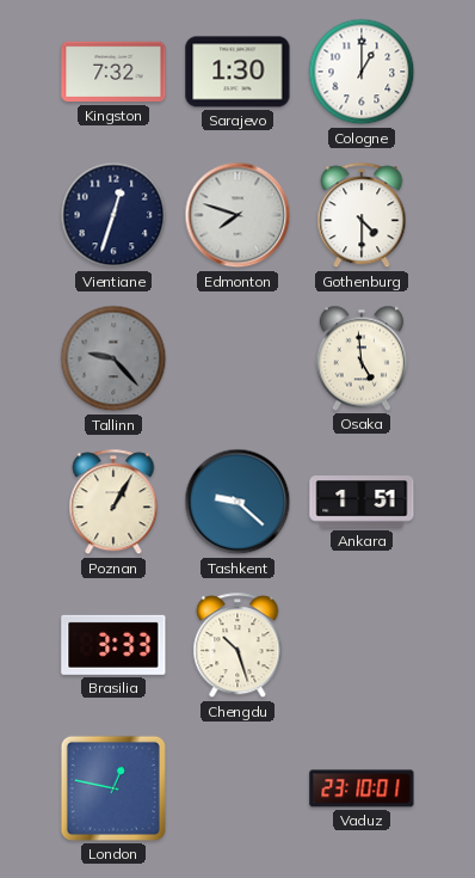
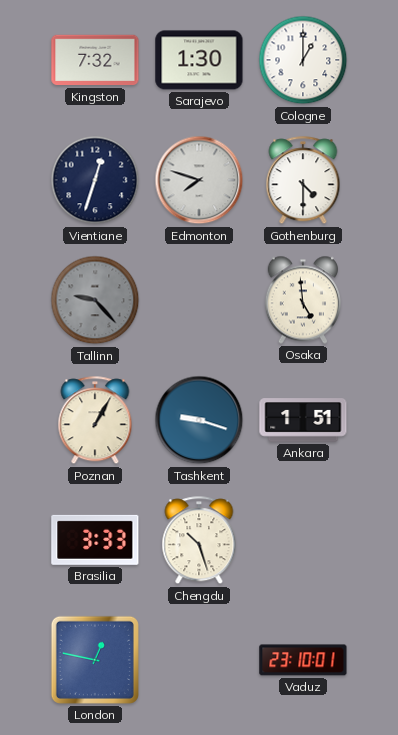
Tashkent: 9:22 -> 9:18 (199, 420)
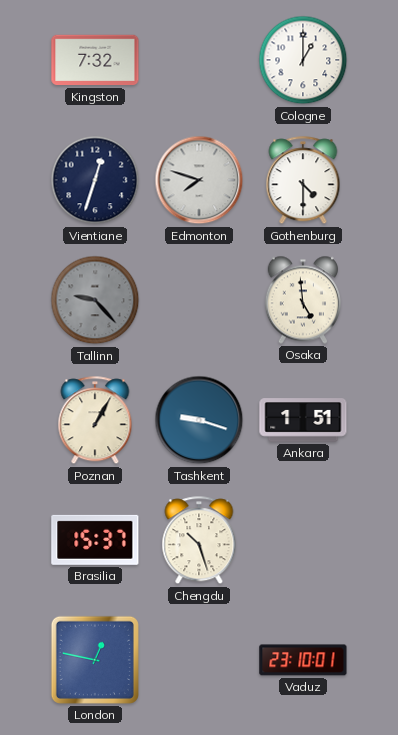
Sarajevo: 1:30 -> none (199, 60)
Brasilia: 3:33 -> 15:37 (95, 540)
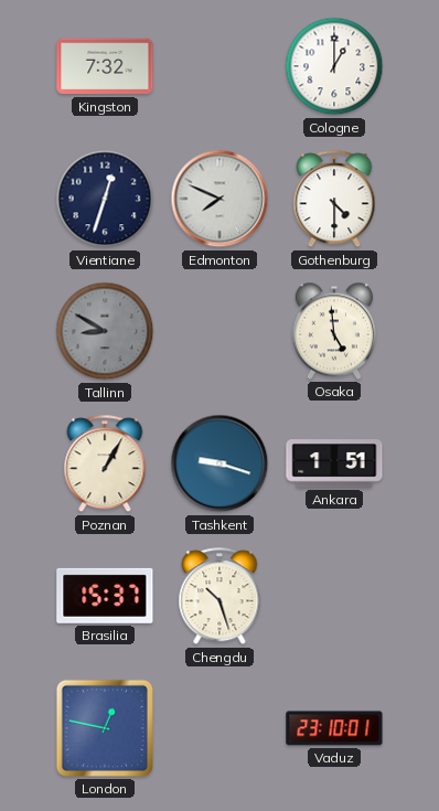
Edmonton: 7:48 -> 7:49 (219, 199)
Tallinn: 9:23 -> 8:50 (105, 331)
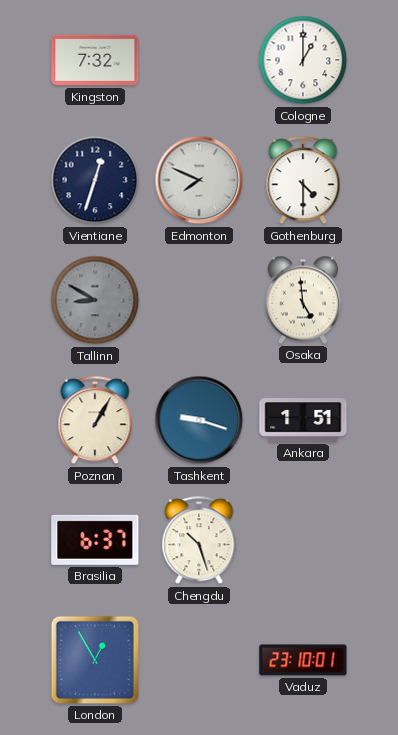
Brasilia: 15:37 -> 6:37 (95, 540)
London: 12:47 -> 12:55 (95, 660)
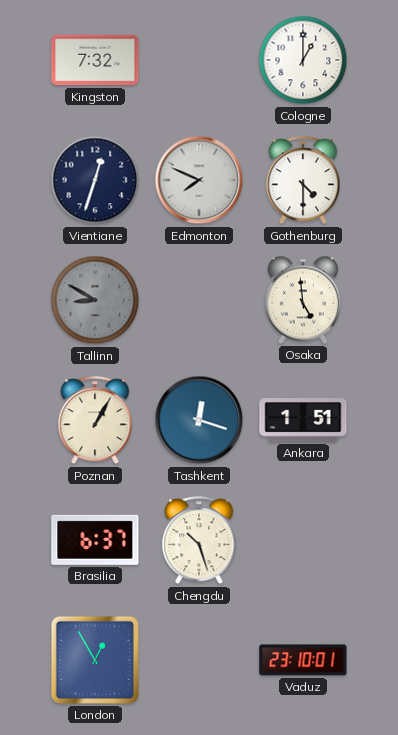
Tashkent: 9:18 -> 12:18 (199, 420)
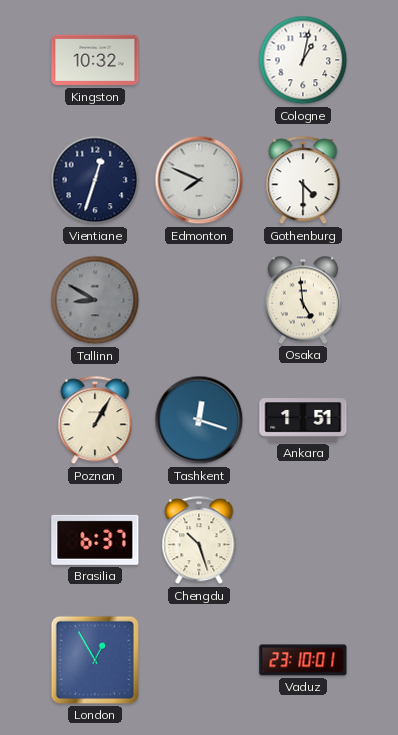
Kingston: 7:32 -> 10:32 (95, 60)
Cologne: 1:00 -> 1:02 (303, 60)
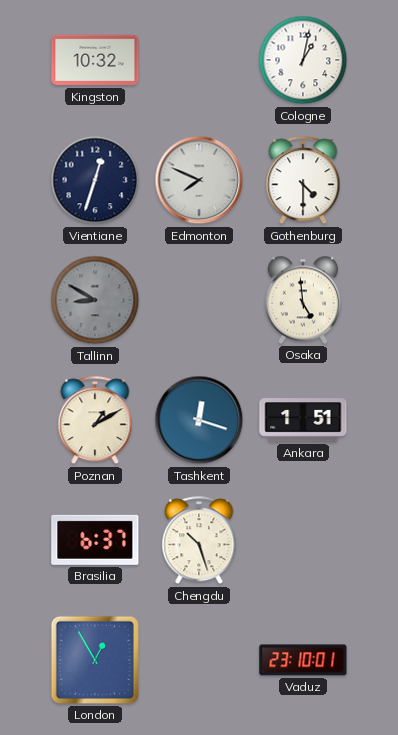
Poznan: 1:05 -> 1:10 (95, 421)
